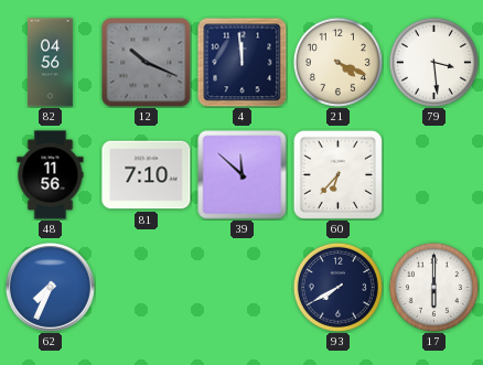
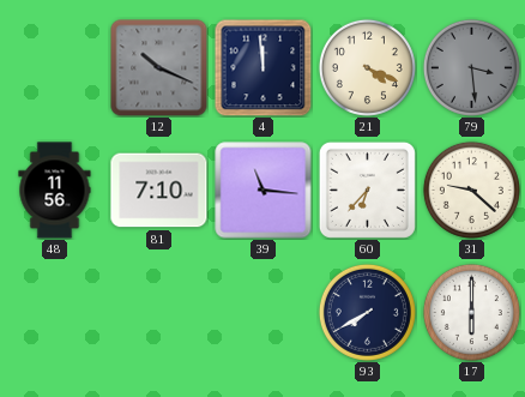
82: 04:56 -> none (51, 63)
79 dial: white -> grey (471, 67)
39: 11:52 -> 11:16 (264, 191)
31: none -> 9:22 (471, 190)
62: 7:34 -> none (51, 288)
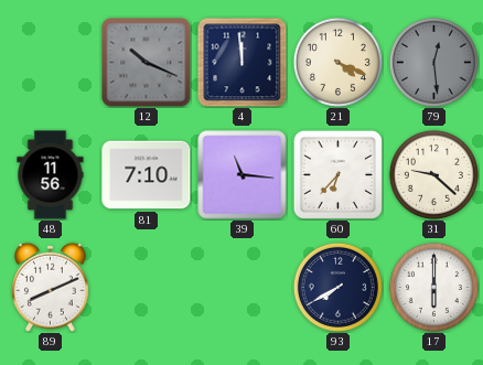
79: 3:29 -> 12:29 (433, 62)
89: none -> 8:11 (50, 287)
